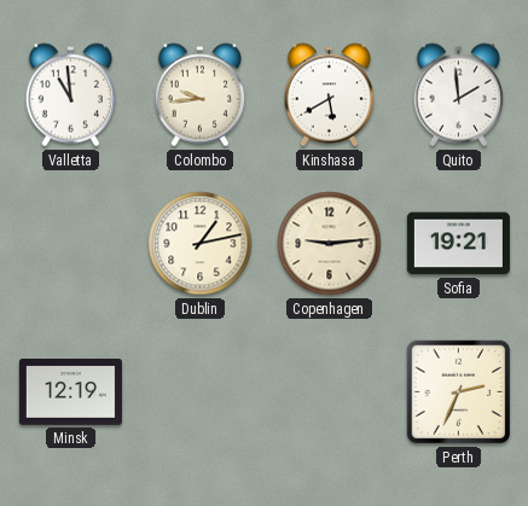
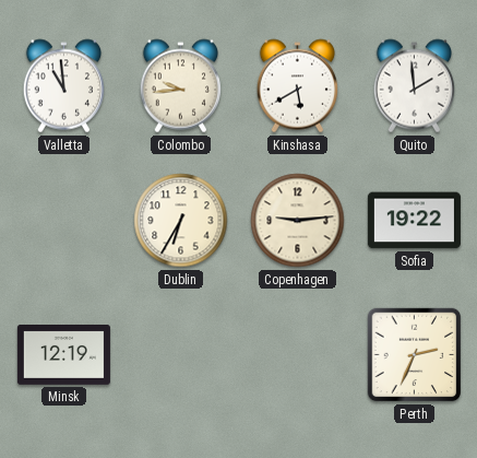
Dublin: 1:13 -> 6:35 (181, 221)
Sofia: 19:21 -> 19:22 (414, 221)
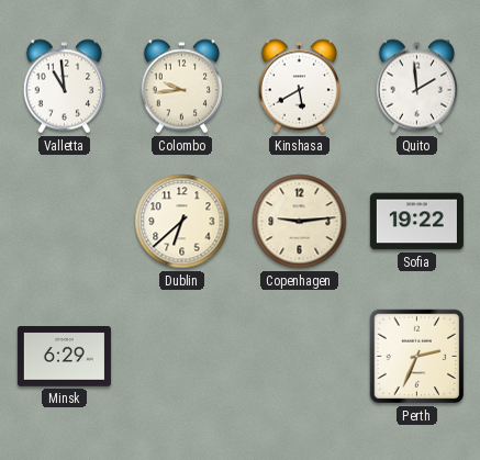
Dublin: 6:35 -> 6:38 (182, 222)
Minsk: 12:19 -> 6:29 (64, 357)
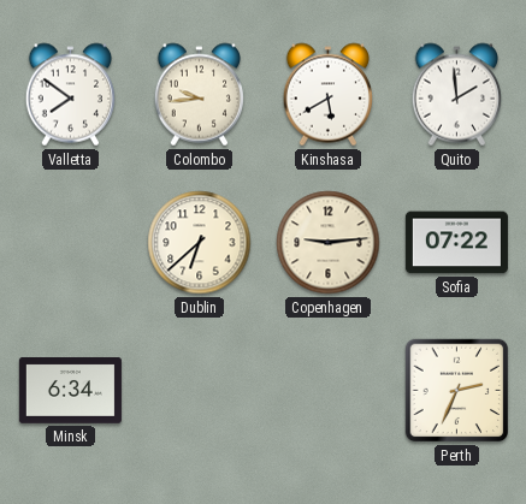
Valletta: 10:59 -> 7:51 (71, 95)
Sofia: 19:22 -> 07:22 (456, 243)
Minsk: 6:29 -> 6:34 (70, 391)
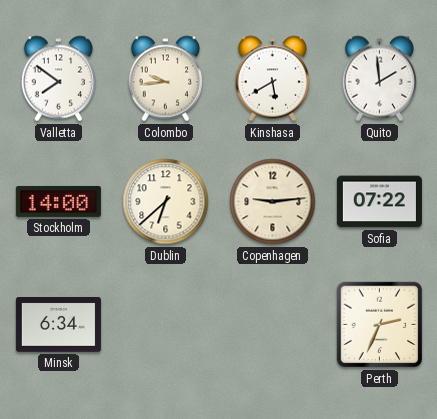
Stockholm: none -> 14:00 (58, 201)
